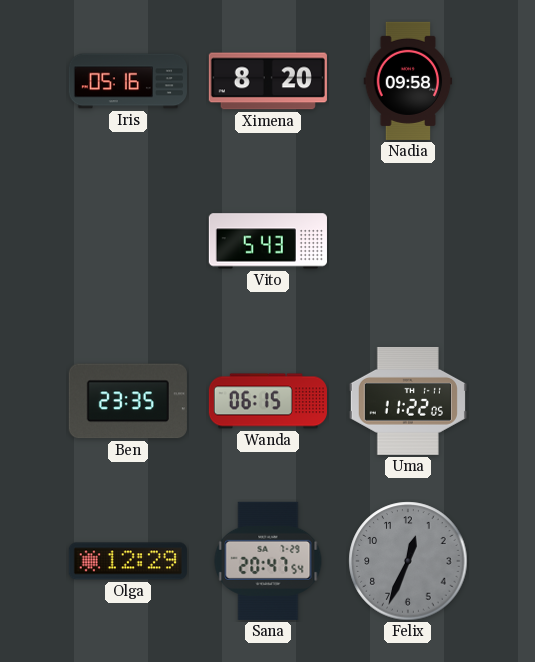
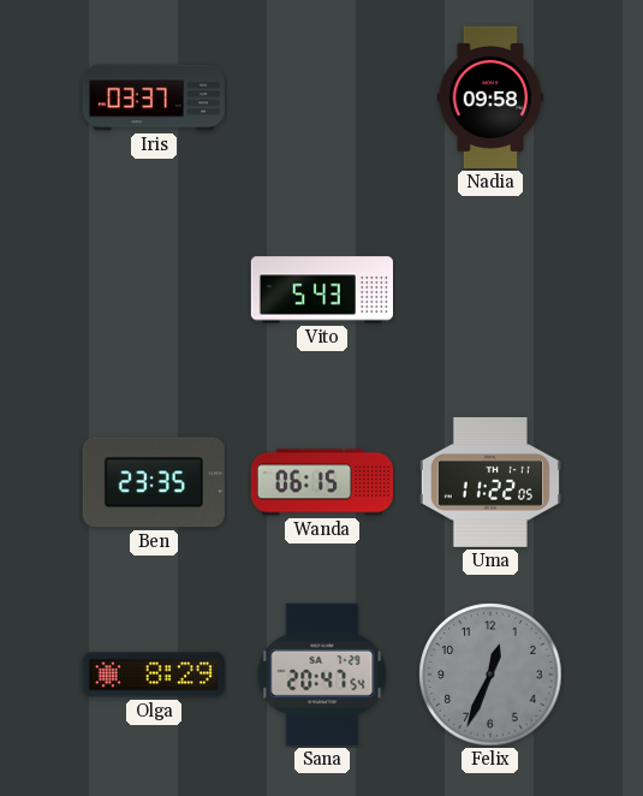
Iris: 05:16 -> 03:37 (154, 97)
Ximena: 8:20 -> none (268, 81)
Olga: 12:29 -> 8:29 (154, 675)
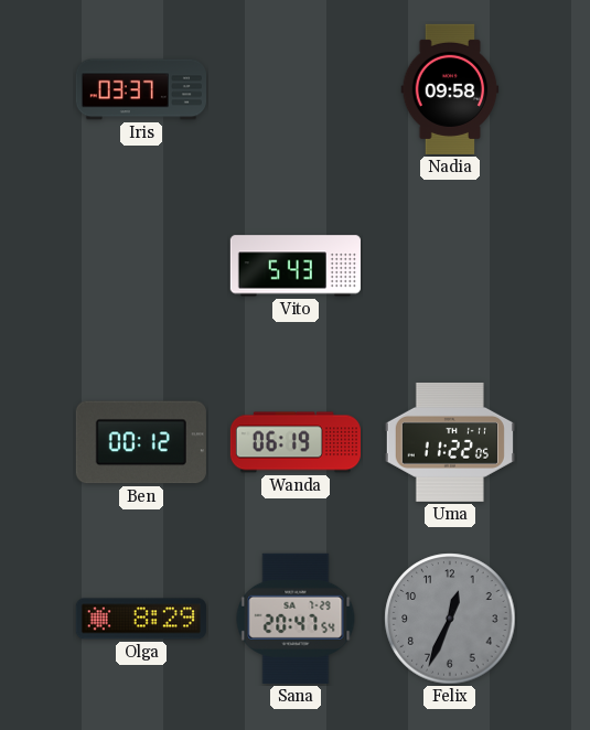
Ben: 23:35 -> 00:12 (141, 442)
Wanda: 06:15 -> 06:19 (296, 442)
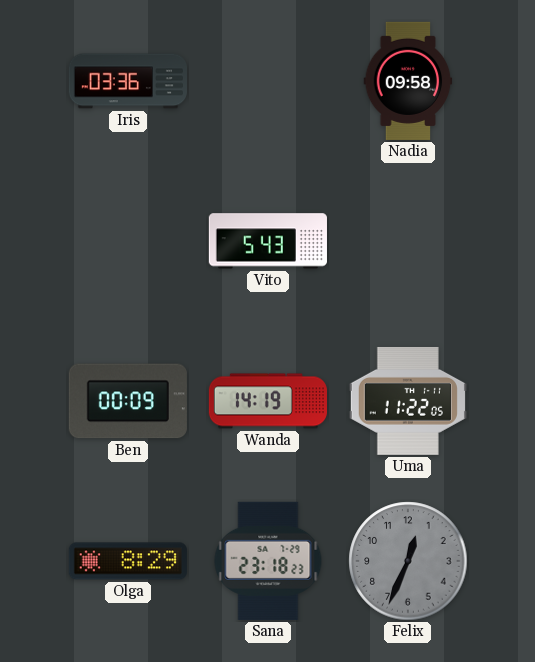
Iris: 03:37 -> 03:36 (128, 81)
Ben: 00:12 -> 00:09 (128, 401)
Wanda: 06:19 -> 14:19 (268, 401)
Sana: 20:47 -> 23:18 (268, 561)
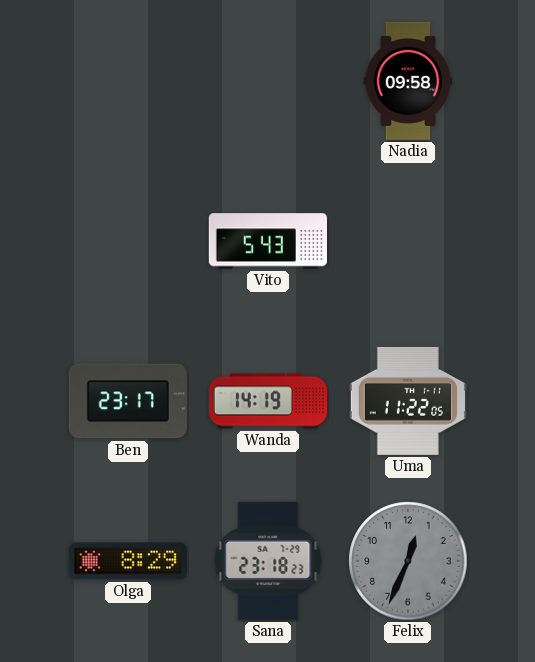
Iris: 03:36 -> none (128, 81)
Ben: 00:09 -> 23:17 (128, 401)
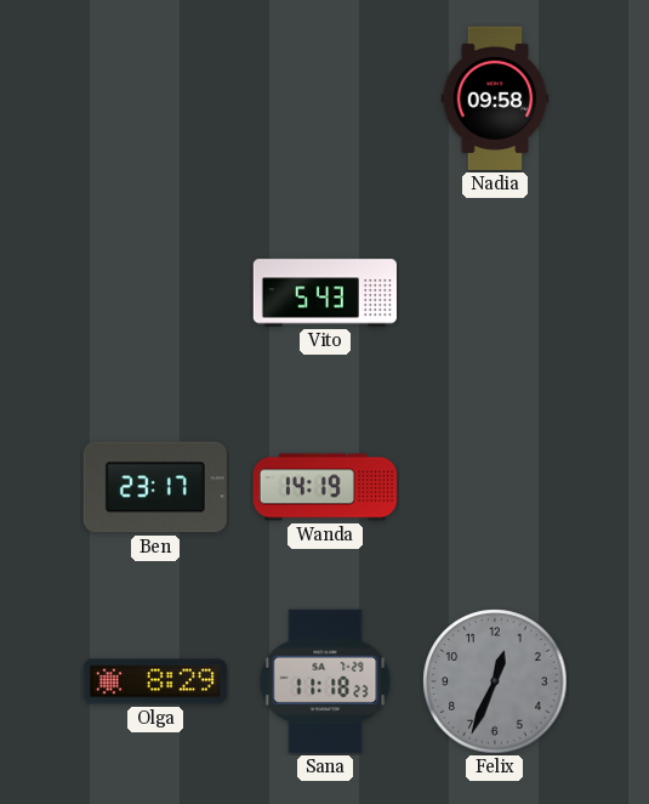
Uma: 11:22 -> none (408, 401)
Sana: 23:18 -> 11:18 (325, 681)
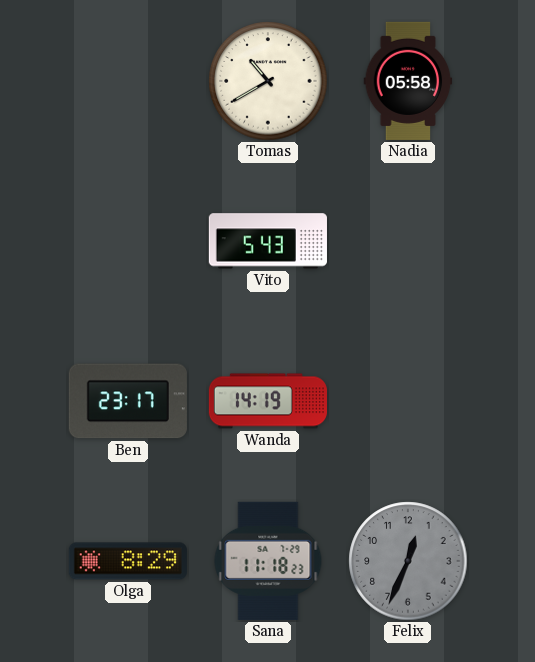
Tomas: none -> 10:40 (268, 81)
Nadia: 09:58 -> 05:58 (408, 81)
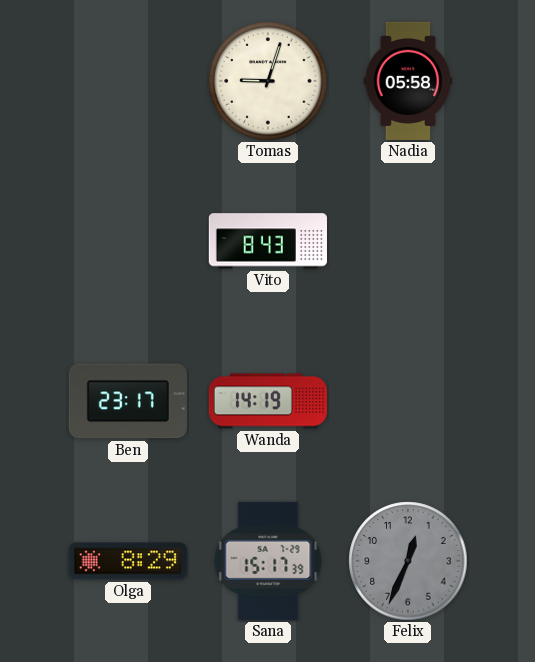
Tomas: 10:40 -> 9:03 (268, 81)
Vito: 5:43 -> 8:43 (268, 241)
Sana: 11:18 -> 15:17 (268, 561)
